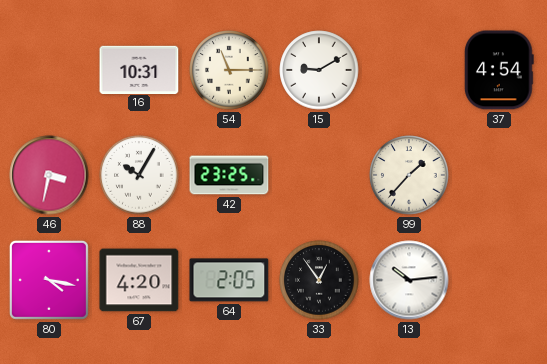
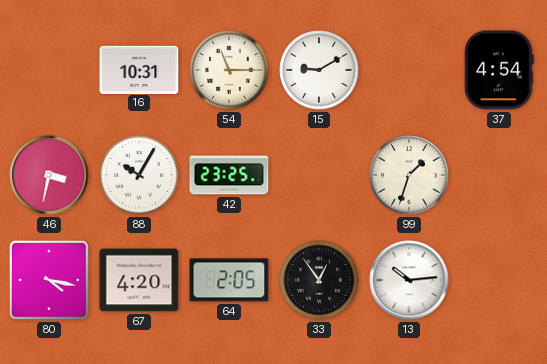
99: 1:37 -> 1:33 (409, 175)
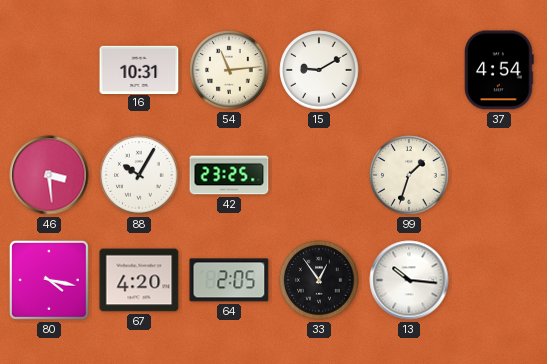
54: 11:15 -> 11:14 (229, 70)
46: 3:32 -> 3:29 (49, 175)
13: 10:14 -> 10:16 (409, 280)
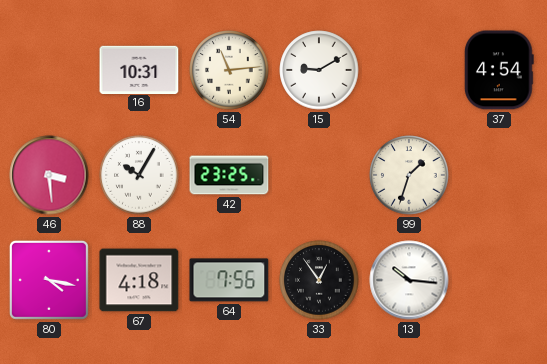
67: 4:20 -> 4:18 (139, 280)
64: 2:05 -> 7:56 (229, 280)
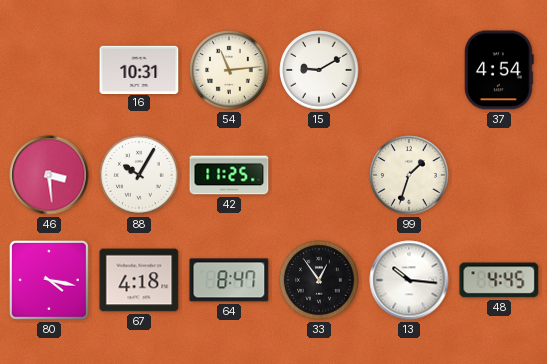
42: 23:25 -> 11:25 (229, 175)
64: 7:56 -> 8:47 (229, 280)
48: none -> 4:45 (499, 280)
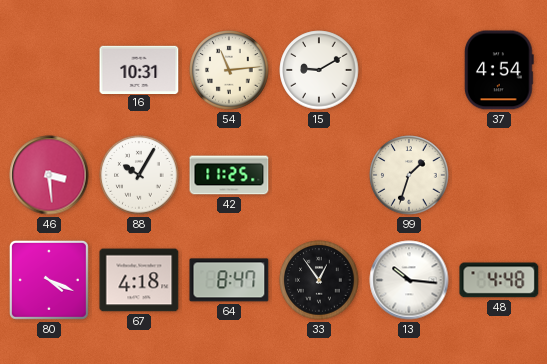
80: 4:17 -> 4:19 (49, 280)
48: 4:45 -> 4:48 (499, 280)
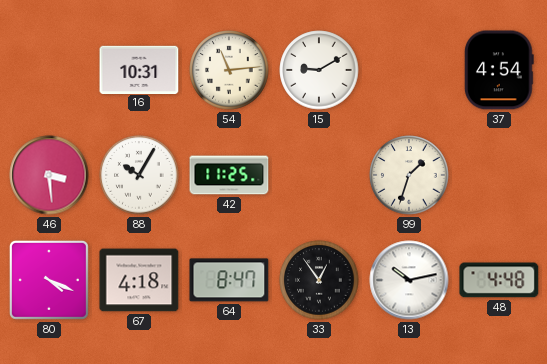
13: 10:16 -> 10:13 (409, 280)
